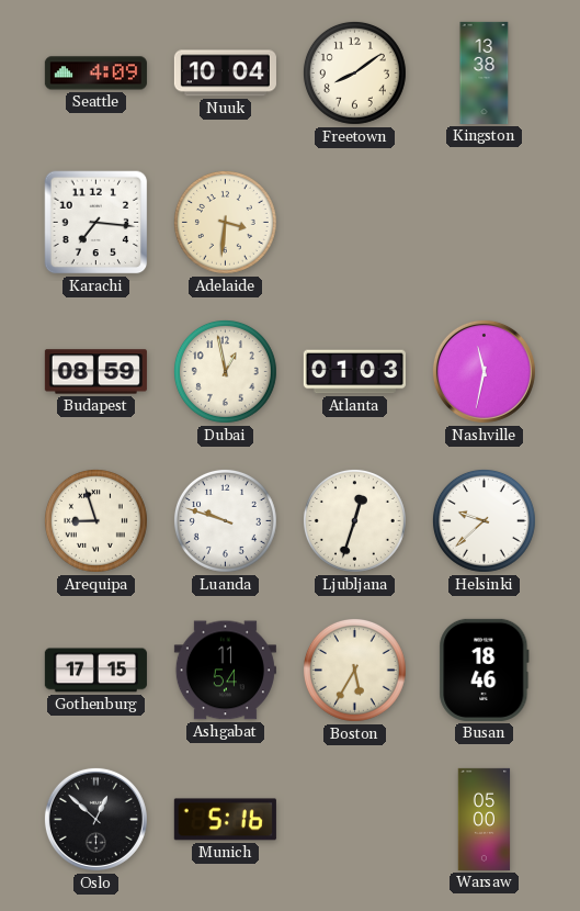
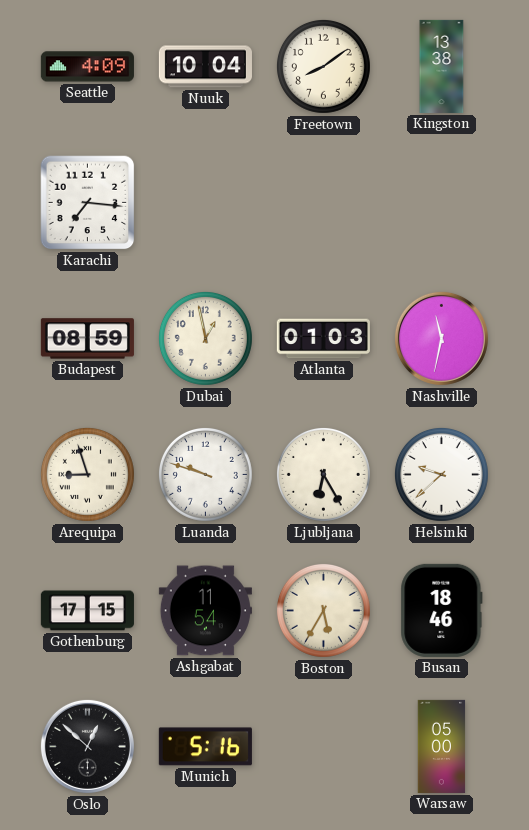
Adelaide: 3:31 -> none (225, 222)
Ljubljana: 12:33 -> 6:25 (323, 474)
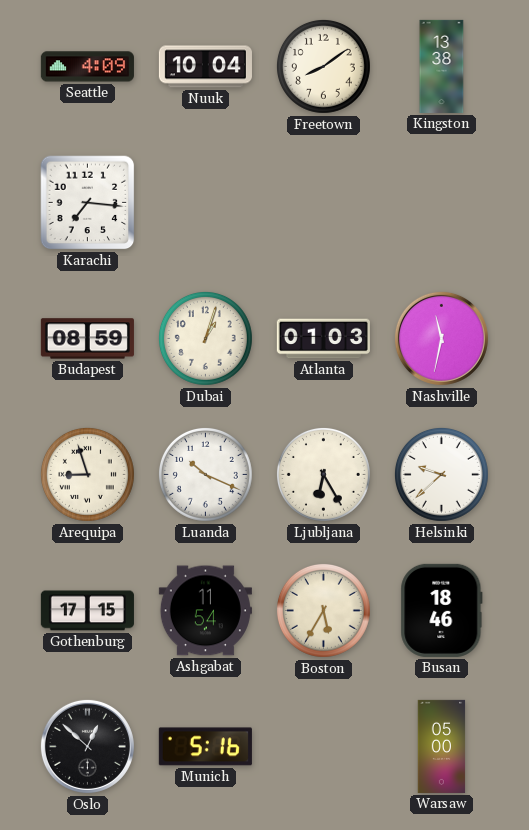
Dubai: 12:58 -> 1:03 (205, 338)
Luanda: 9:48 -> 10:19 (205, 474)
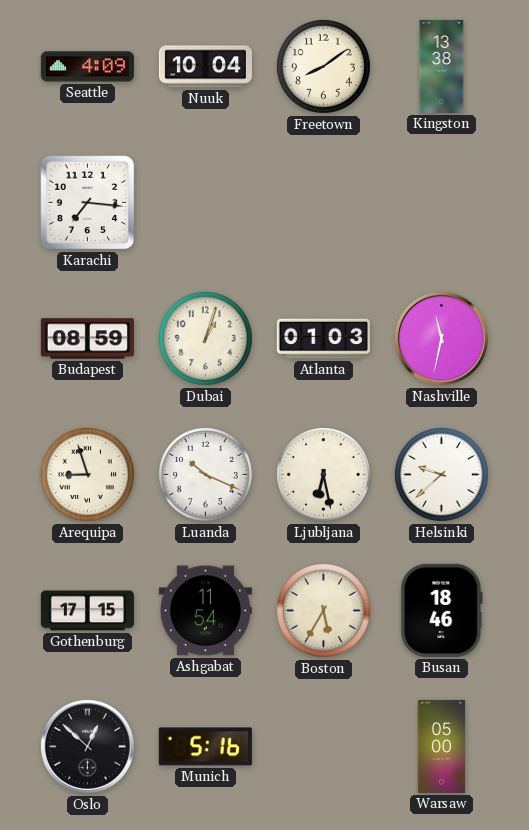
Ljubljana: 6:25 -> 6:28 (323, 474)
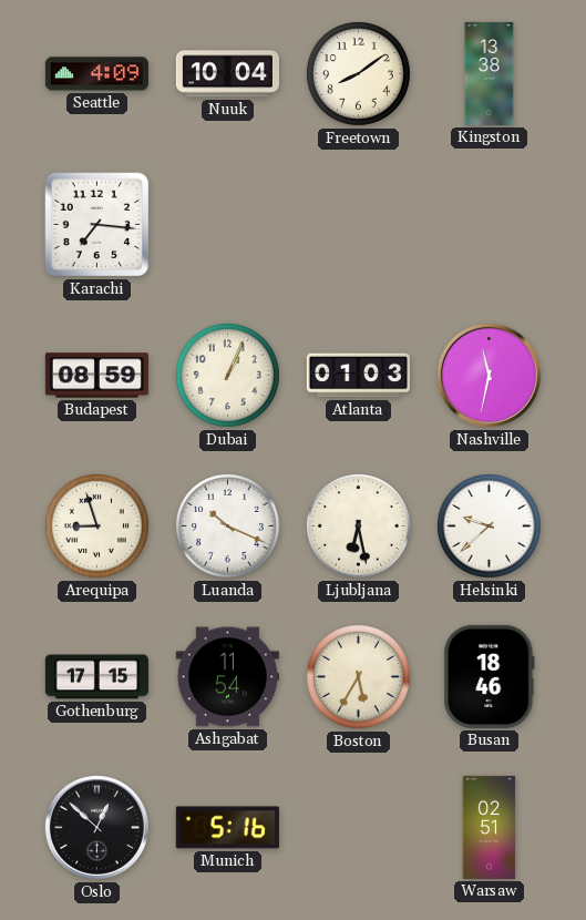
Dubai: 1:03 -> 1:04 (227, 375)
Warsaw: 05:00 -> 02:51 (490, 827)
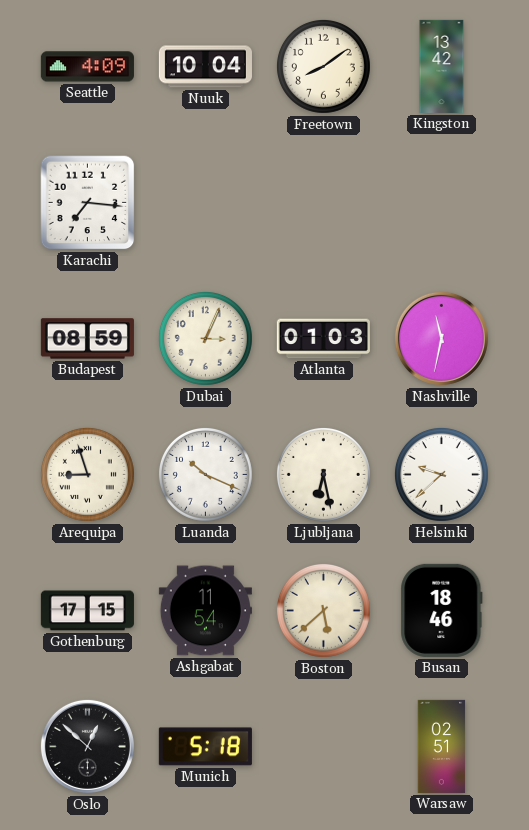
Kingston: 13:38 -> 13:42 (442, 66)
Dubai: 1:04 -> 3:04 (205, 338)
Boston: 5:35 -> 5:38 (323, 610)
Munich: 5:16 -> 5:18 (205, 747)
